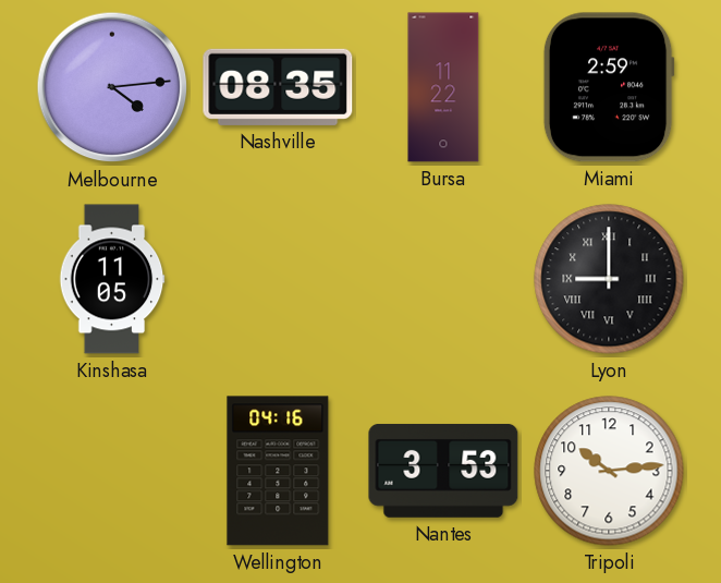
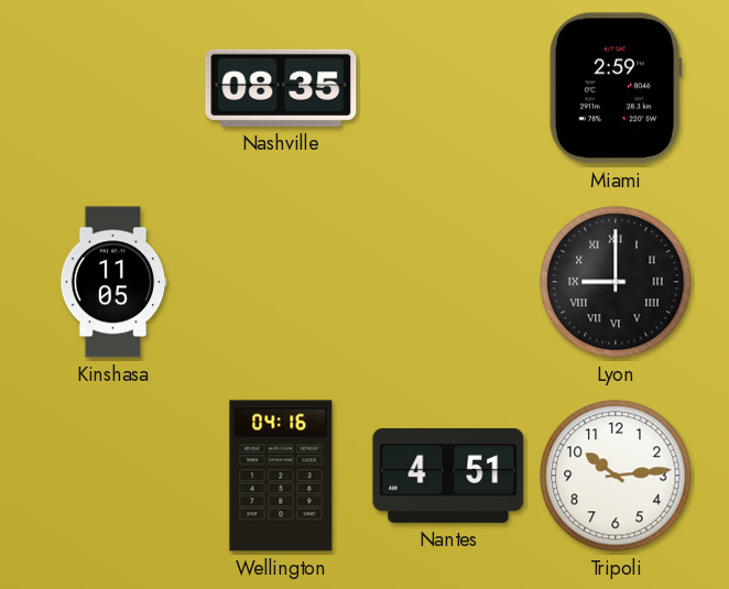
Melbourne: 4:14 -> none (112, 87)
Bursa: 11:22 -> none (443, 87)
Nantes: 3:53 -> 4:51 (448, 476)
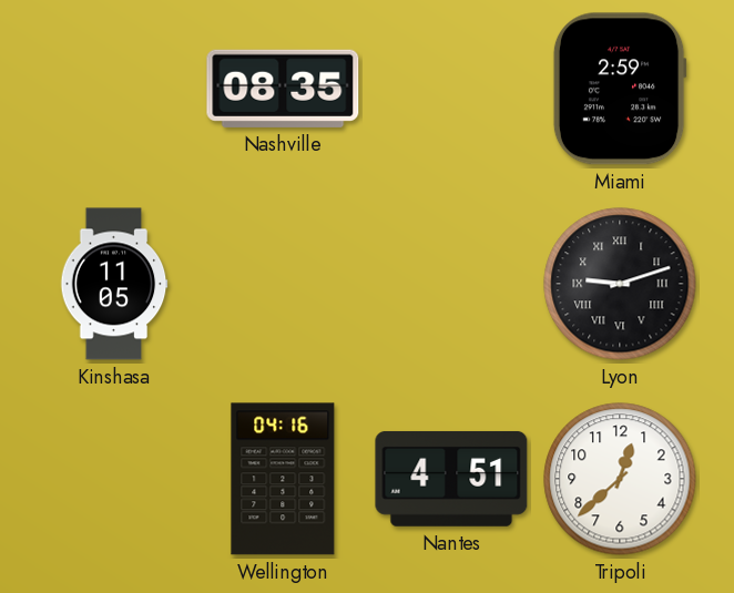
Lyon: 9:00 -> 9:12 (620, 284)
Tripoli: 10:14 -> 12:38 (620, 479)
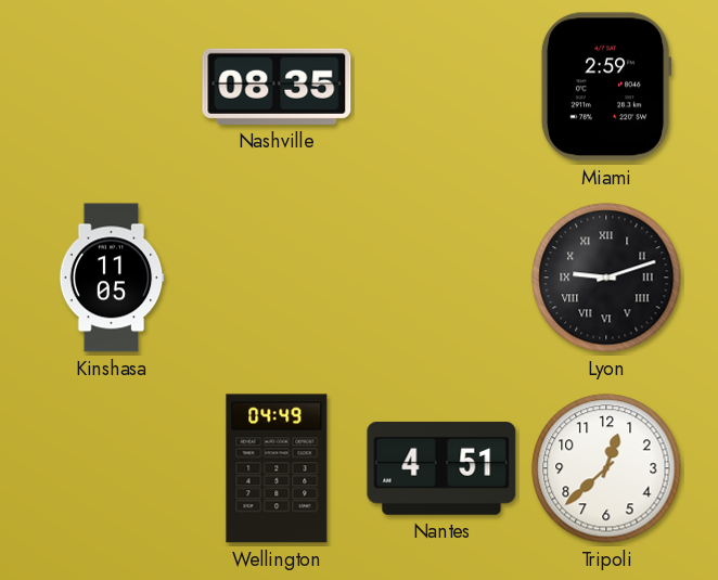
Wellington: 04:16 -> 04:49 (277, 468)
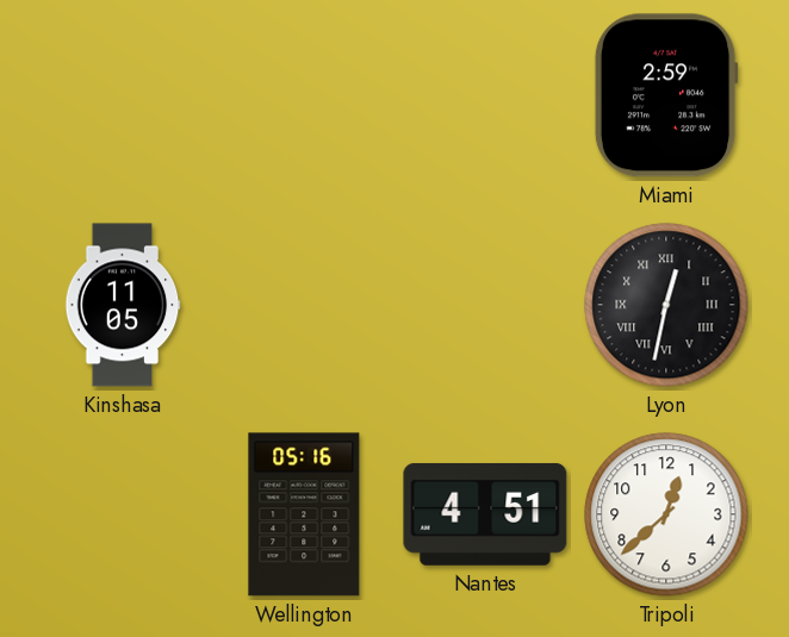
Nashville: 08:35 -> none (277, 87)
Lyon: 9:12 -> 12:32 (666, 305)
Wellington: 04:49 -> 05:16 (304, 514)
